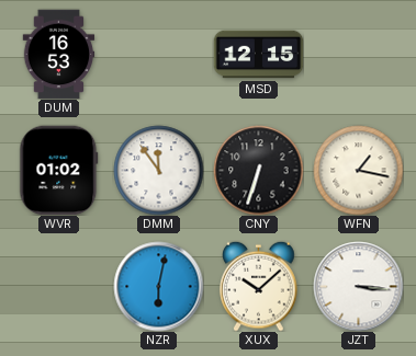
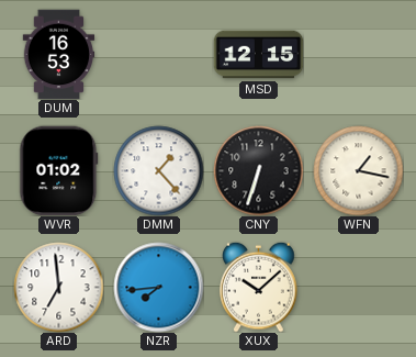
DMM: 11:54 -> 1:23 (158, 170)
ARD: none -> 6:59 (58, 287)
NZR: 6:02 -> 7:44 (158, 287)
JZT: 3:16 -> none (358, 286)
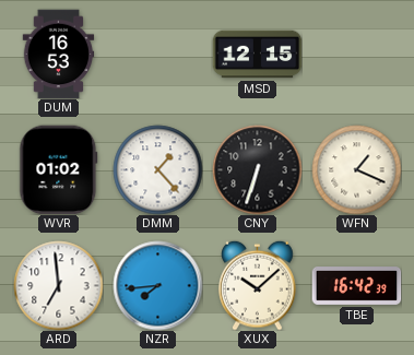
WFN: 1:17 -> 1:19 (356, 169)
TBE: none -> 16:42 (356, 286)
